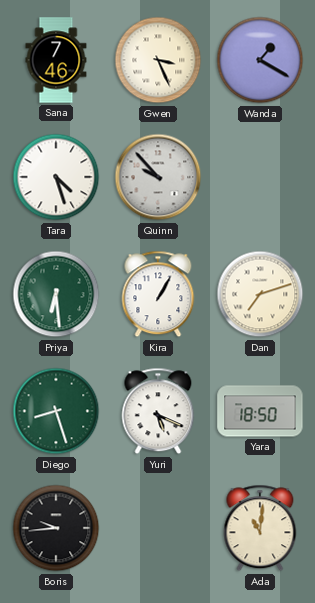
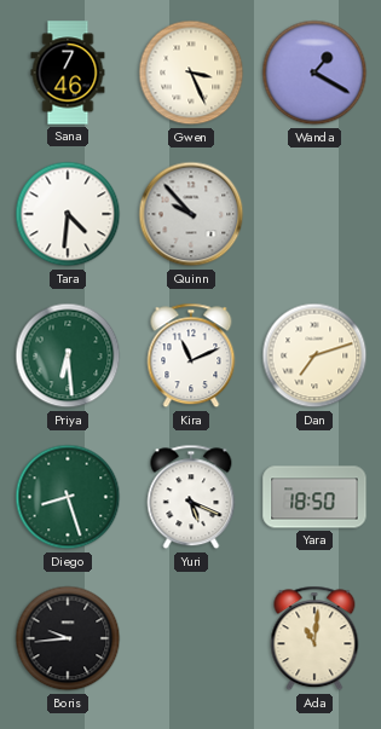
Tara: 4:27 -> 4:31 (68, 214)
Kira: 1:05 -> 11:11 (191, 355)
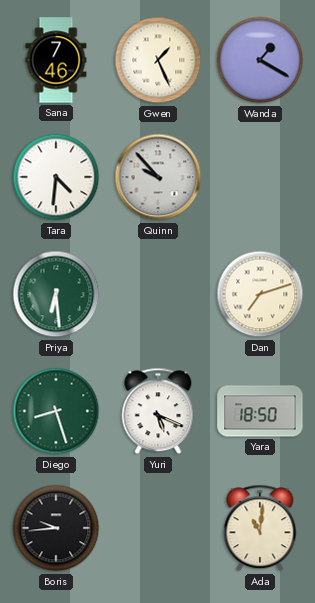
Gwen: 3:26 -> 1:26 (158, 60)
Kira: 11:11 -> none (191, 355)
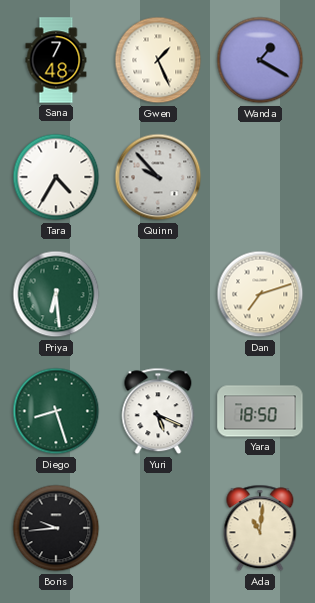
Sana: 7:46 -> 7:48 (56, 60)
Tara: 4:31 -> 4:35 (56, 177)
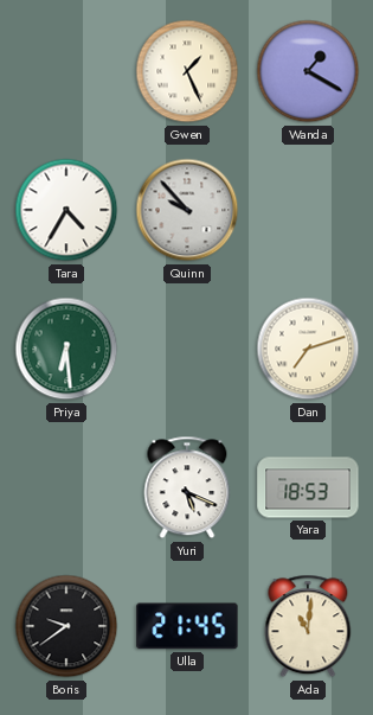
Sana: 7:48 -> none (56, 60)
Diego: 8:27 -> none (56, 411)
Yara: 18:50 -> 18:53 (308, 487)
Boris: 9:44 -> 9:39 (66, 626)
Ulla: none -> 21:45 (187, 626)
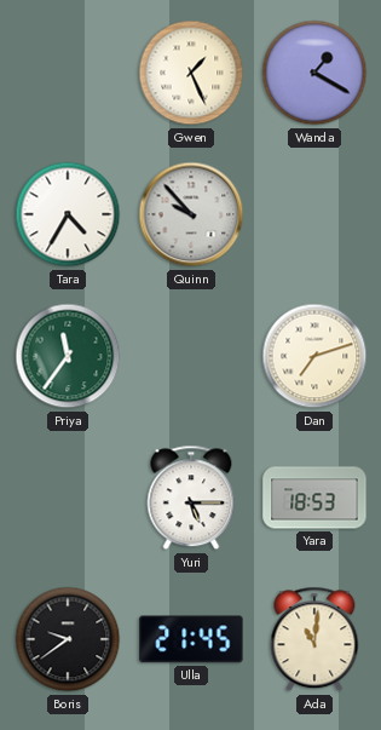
Priya: 6:29 -> 11:36 (68, 356)
Yuri: 5:19 -> 5:15 (191, 498)
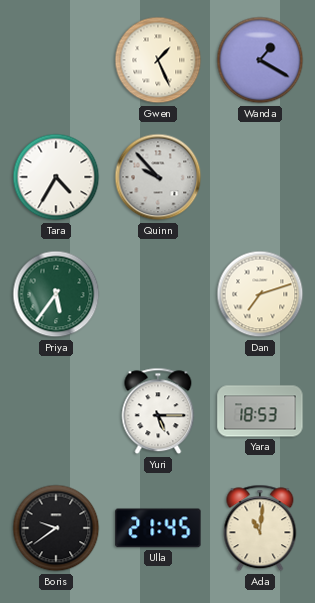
Priya: 11:36 -> 5:36 (56, 294)
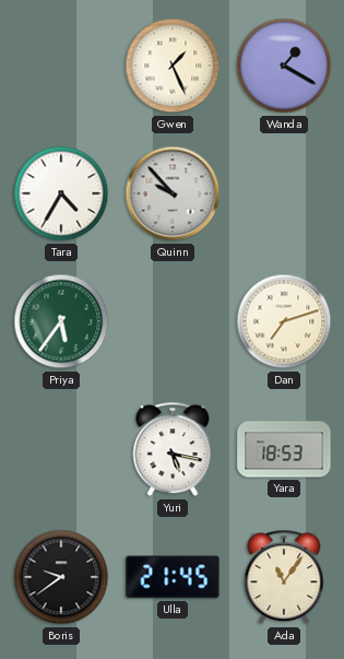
Yuri: 5:15 -> 5:17 (173, 449)
Ada: 11:01 -> 11:06 (284, 577)
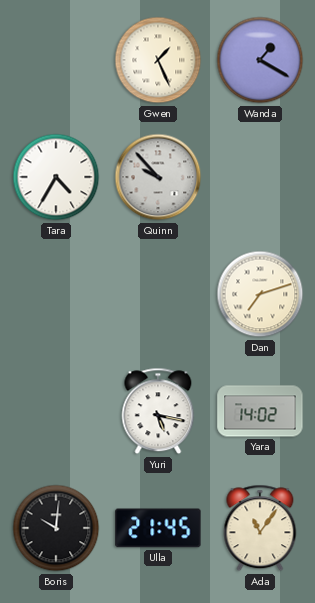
Priya: 5:36 -> none (61, 321)
Yara: 18:53 -> 14:02 (260, 411)
Boris: 9:39 -> 10:01 (56, 528)
